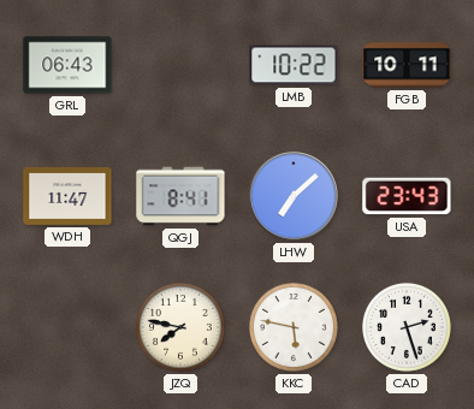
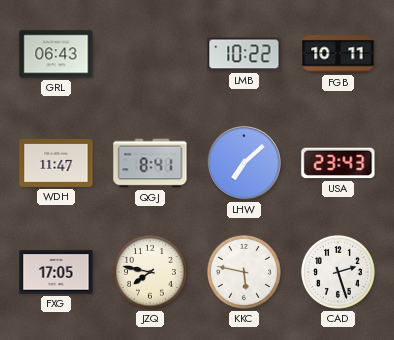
FXG: none -> 17:05 (56, 272)
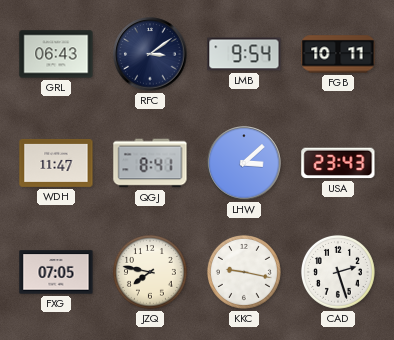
RFC: none -> 3:09 (150, 54)
LMB: 10:22 -> 9:54 (244, 54)
LHW: 7:08 -> 3:08 (244, 163)
FXG: 17:05 -> 07:05 (56, 272)
KKC: 5:47 -> 9:17 (244, 272)
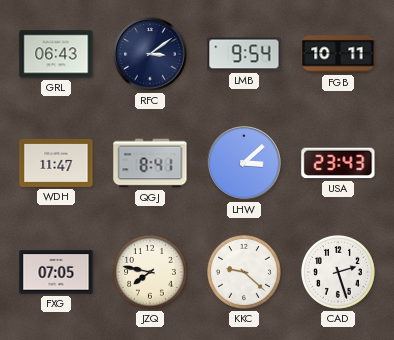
KKC: 9:17 -> 9:22 (244, 272)
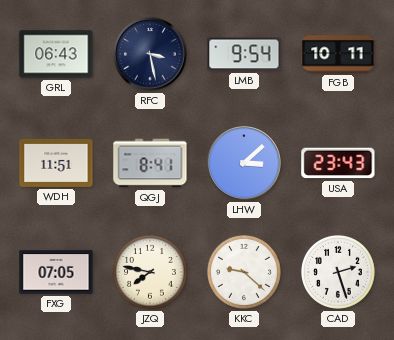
RFC: 3:09 -> 3:28 (150, 54)
WDH: 11:47 -> 11:51 (56, 163)
